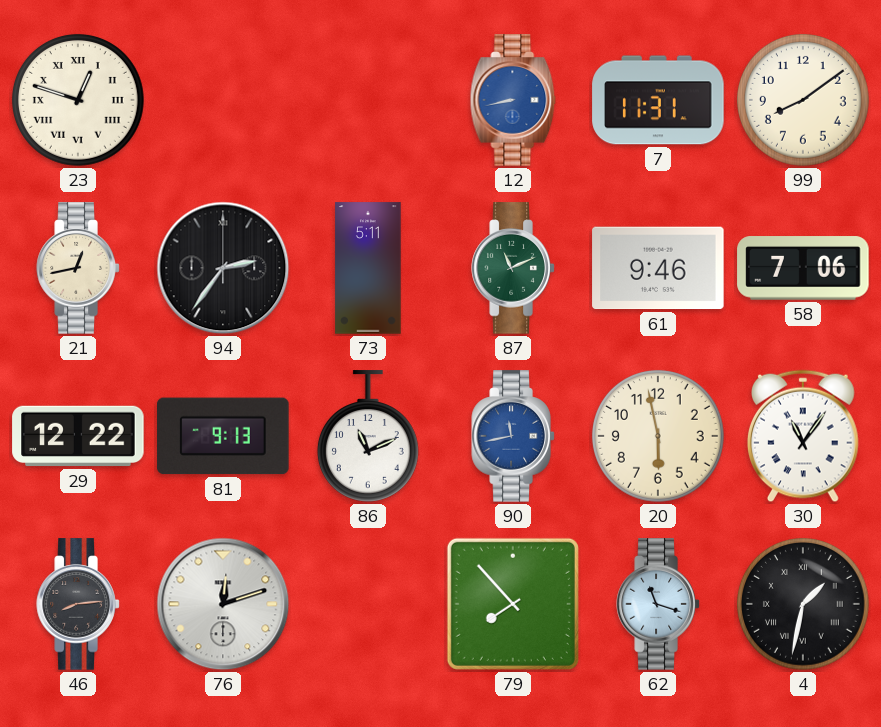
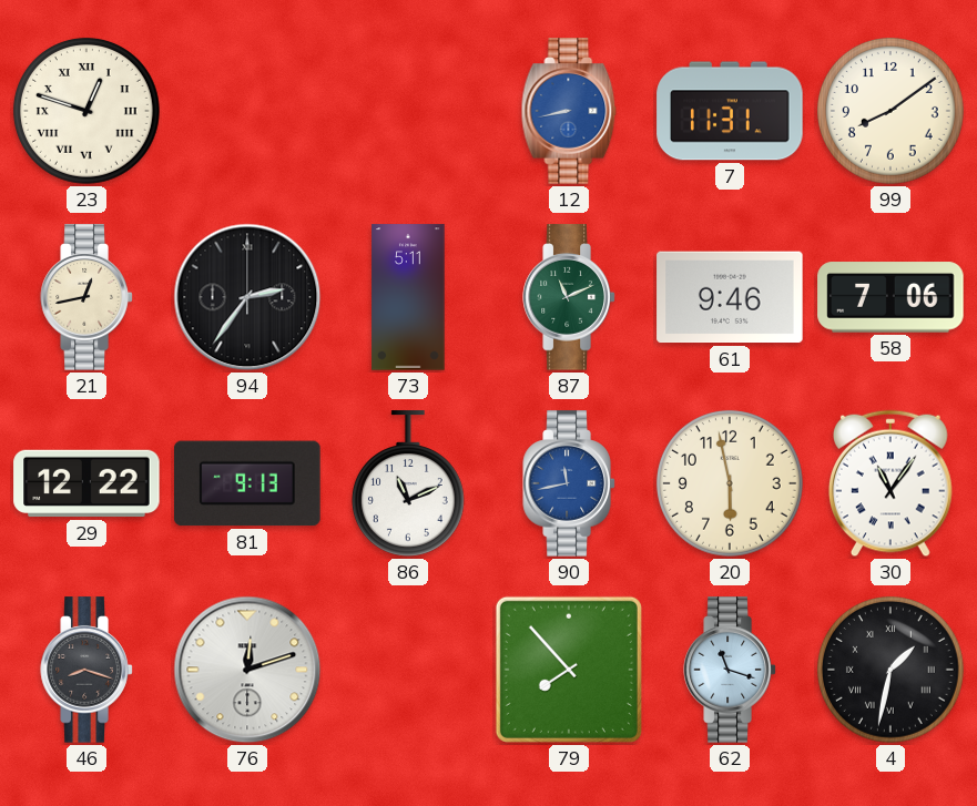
46: 8:14 -> 8:18 (86, 670)
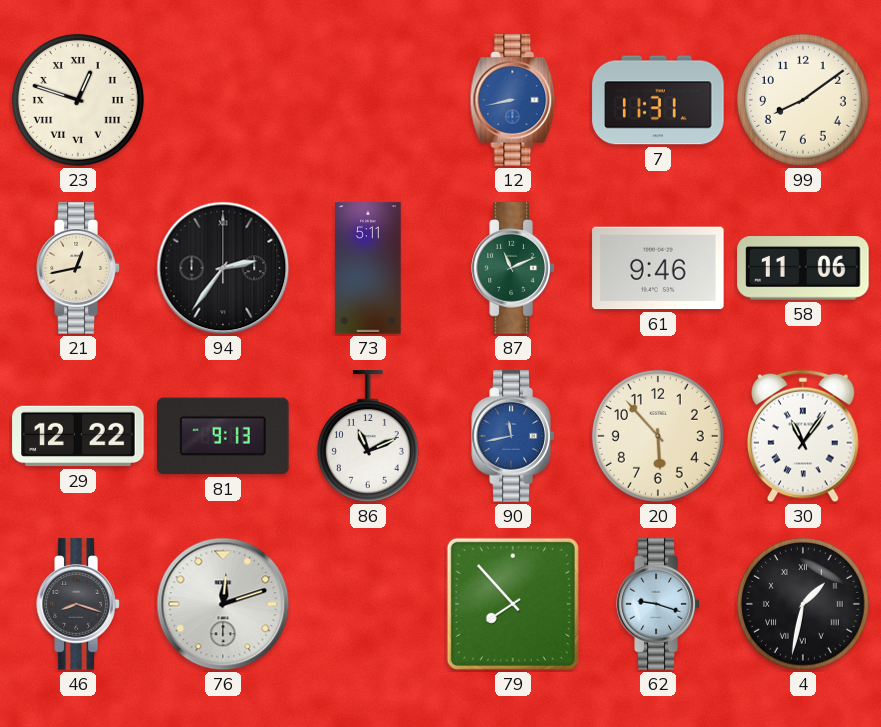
58: 7:06 -> 11:06 (803, 268)
20: 5:58 -> 5:53 (658, 436)
62: 11:18 -> 9:18 (658, 604)
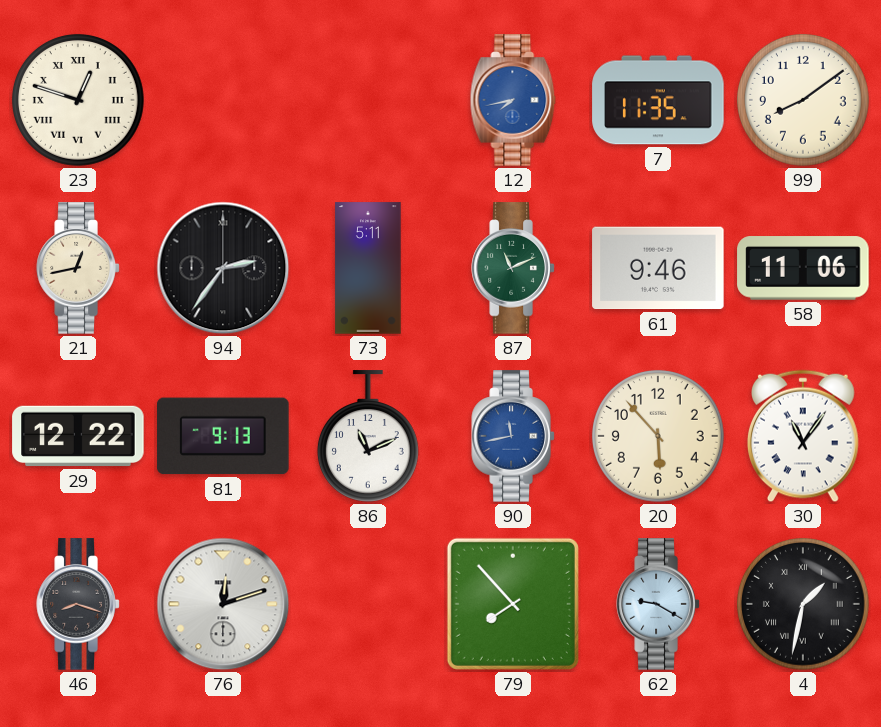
12: 8:43 -> 7:43 (513, 100)
7: 11:31 -> 11:35 (658, 100)
62: 9:18 -> 9:20 (658, 604)
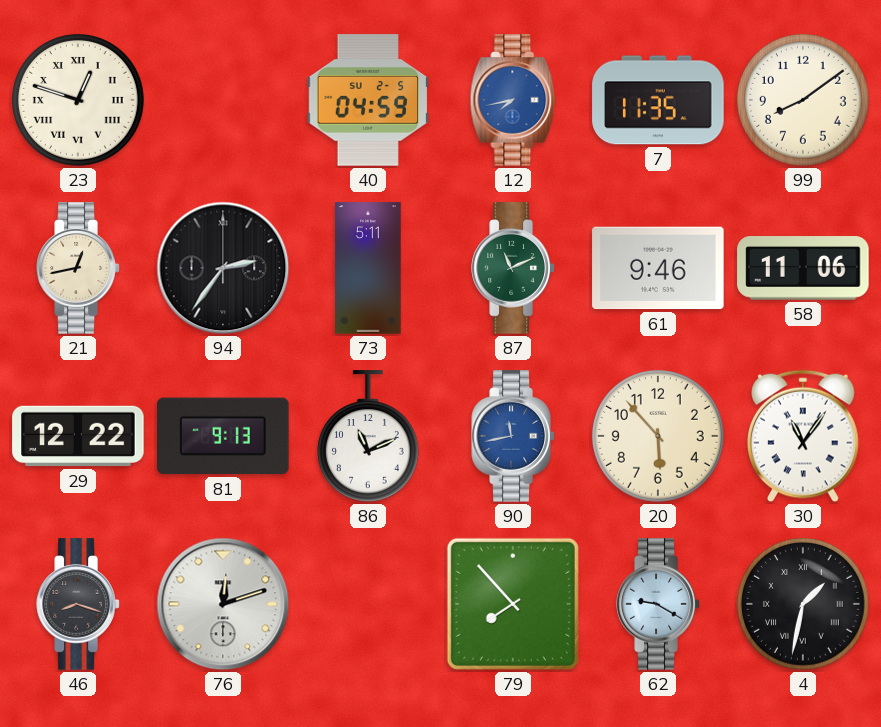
40: none -> 04:59 (368, 100)
